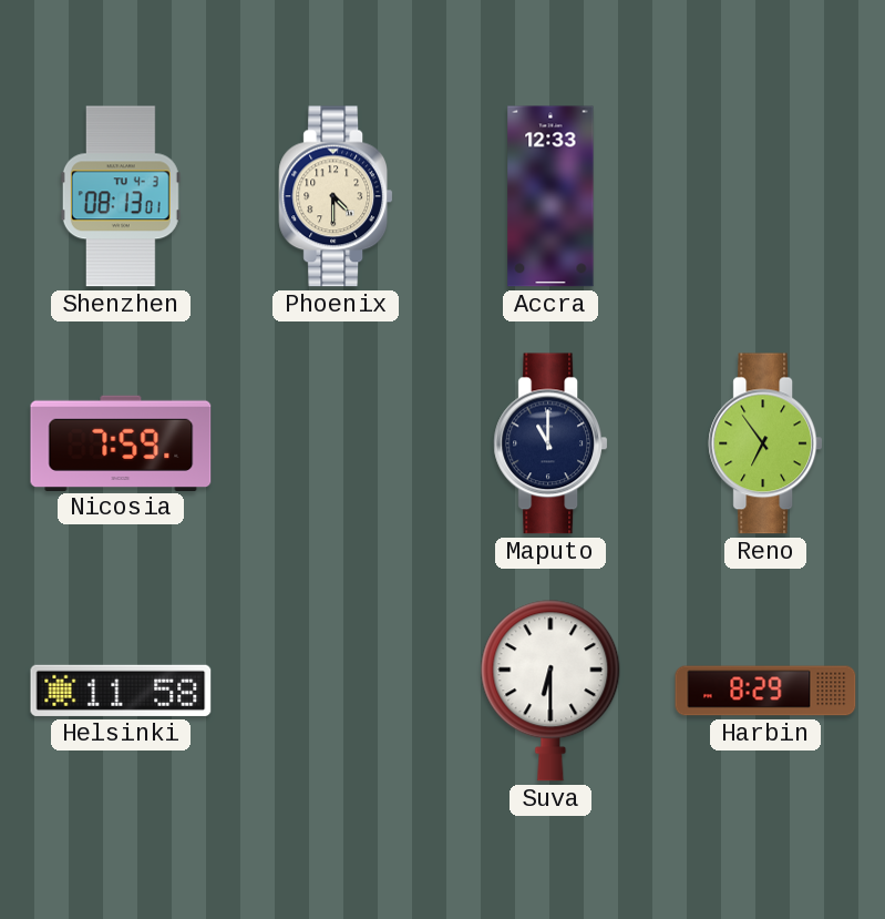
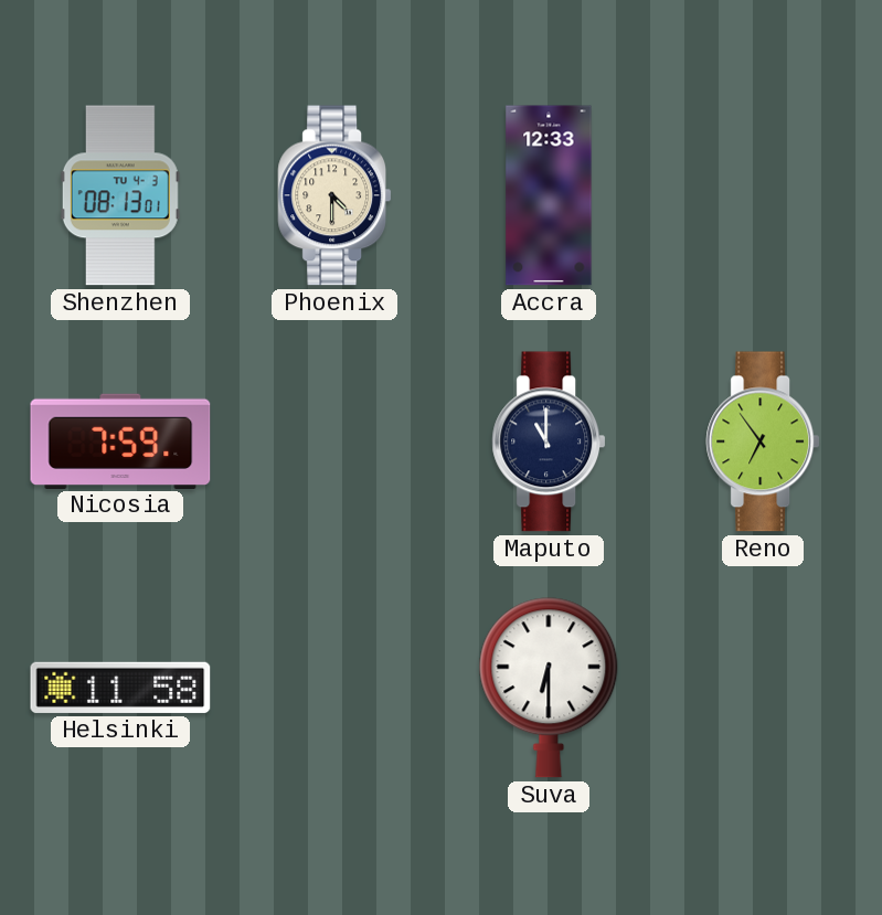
Harbin: 8:29 -> none (765, 691)
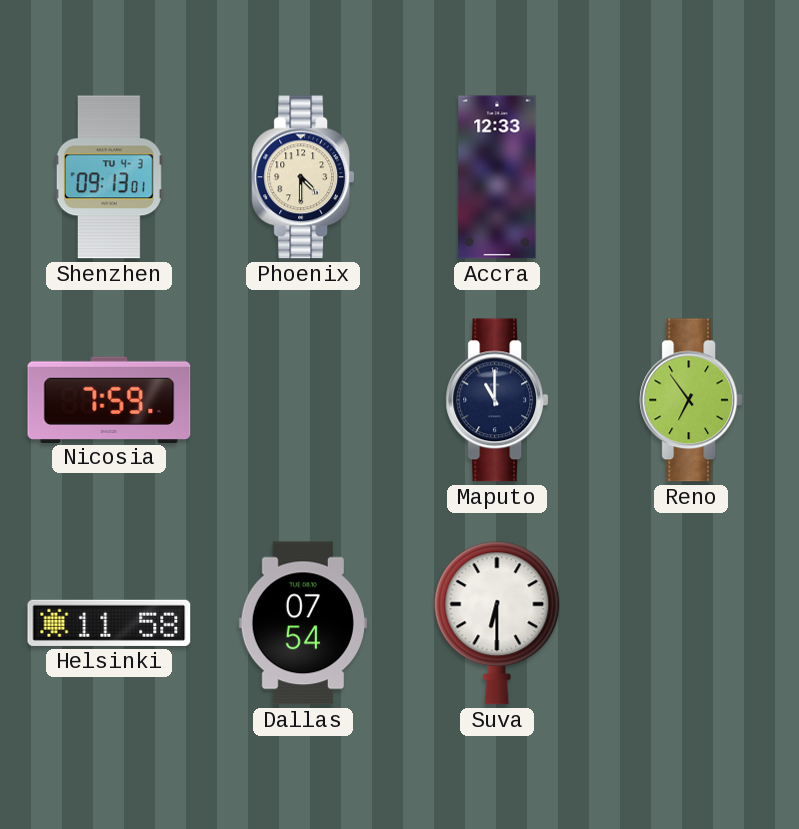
Shenzhen: 08:13 -> 09:13 (109, 177)
Dallas: none -> 07:54 (303, 623)
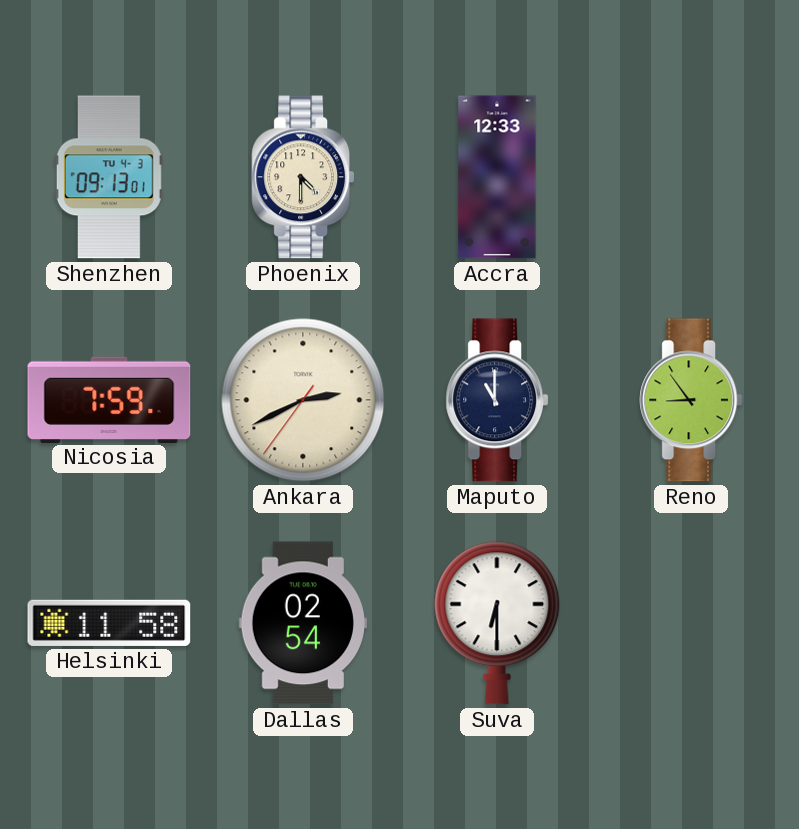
Ankara: none -> 2:40 (303, 400)
Reno: 6:54 -> 8:54 (691, 400)
Dallas: 07:54 -> 02:54 (303, 623)
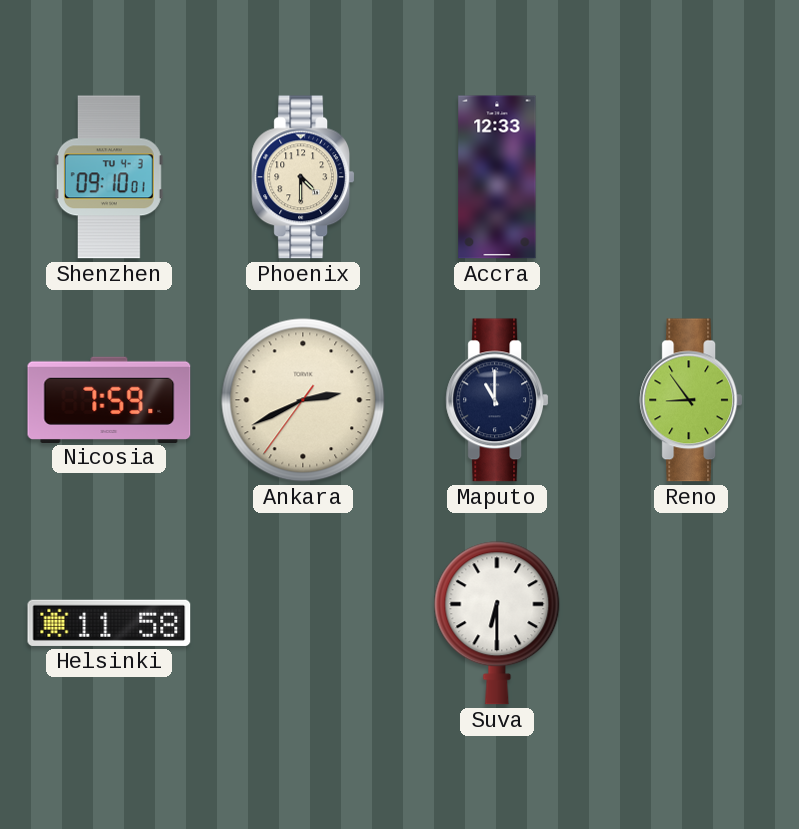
Shenzhen: 09:13 -> 09:10 (109, 177)
Dallas: 02:54 -> none (303, 623)
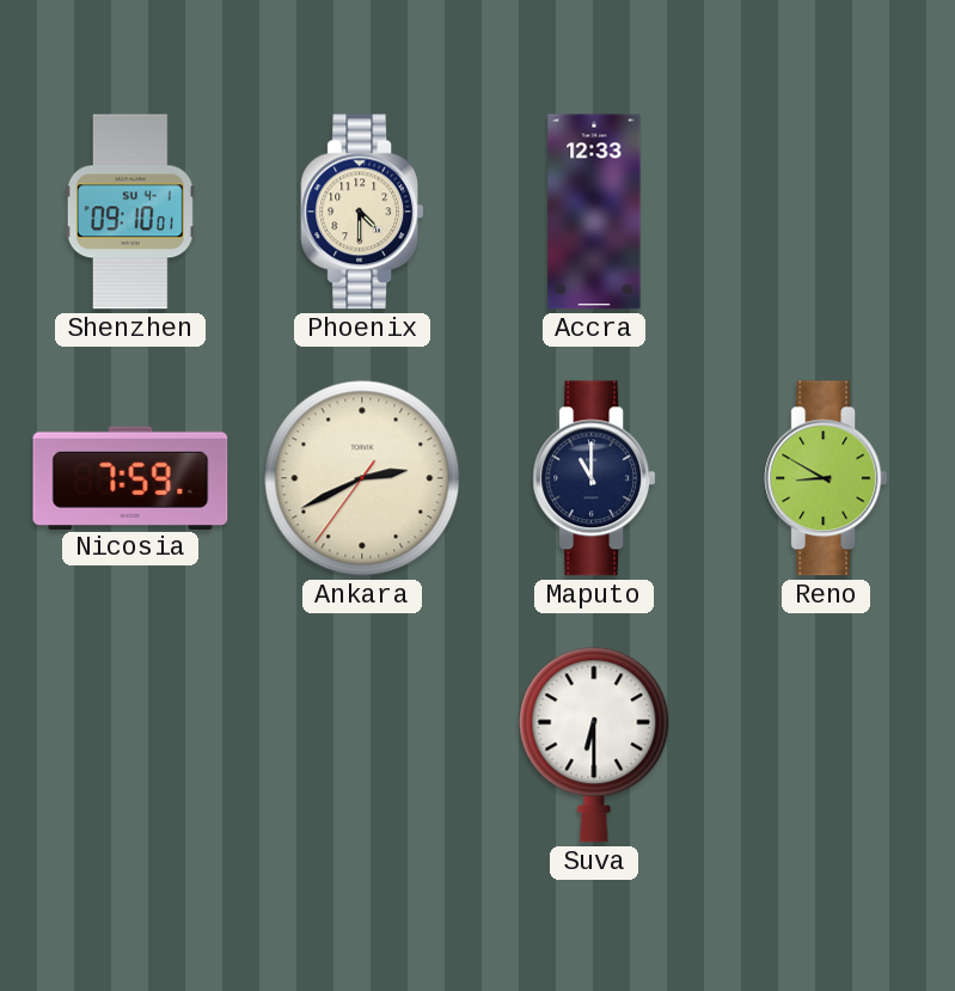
Shenzhen date: TU 4-3 -> SU 4-1 (130, 212)
Reno: 8:54 -> 8:50 (826, 478)
Helsinki: 11:58 -> none (109, 623)
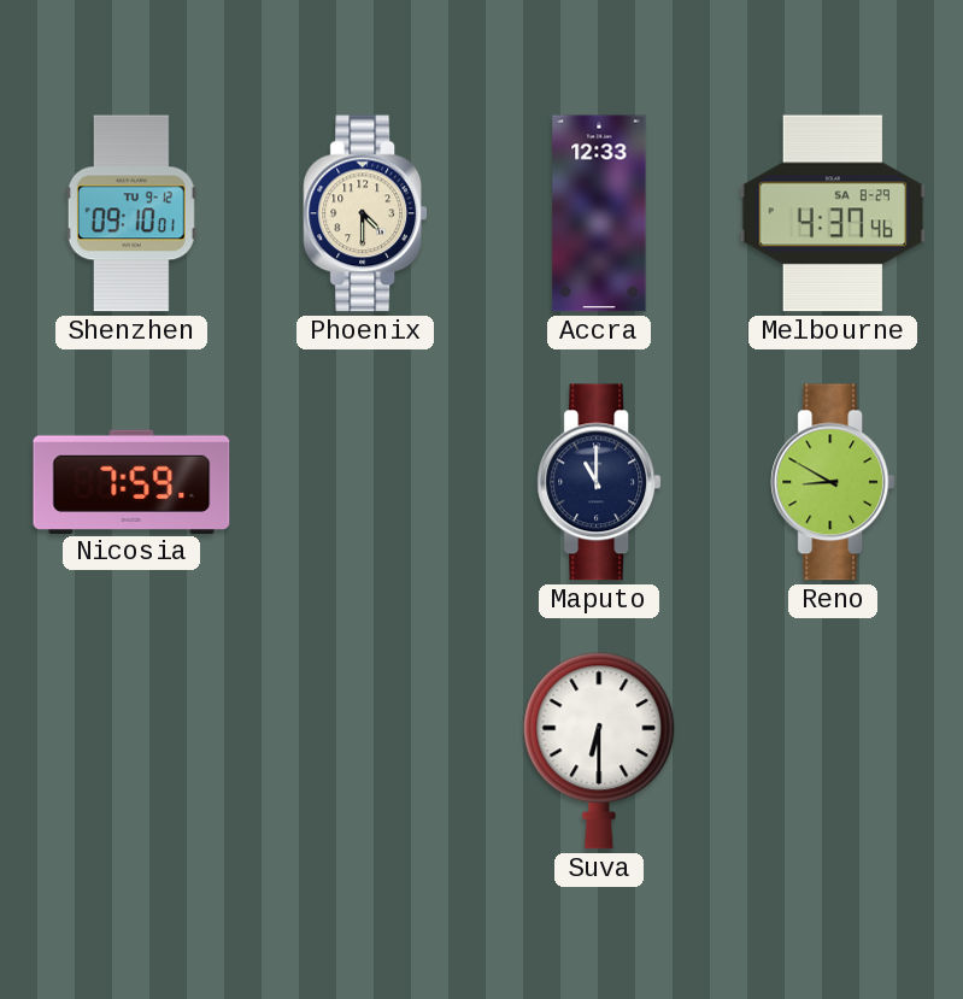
Shenzhen date: SU 4-1 -> TU 9-12 (131, 213)
Melbourne: none -> 4:37 (832, 213)
Ankara: 2:40 -> none (362, 478)
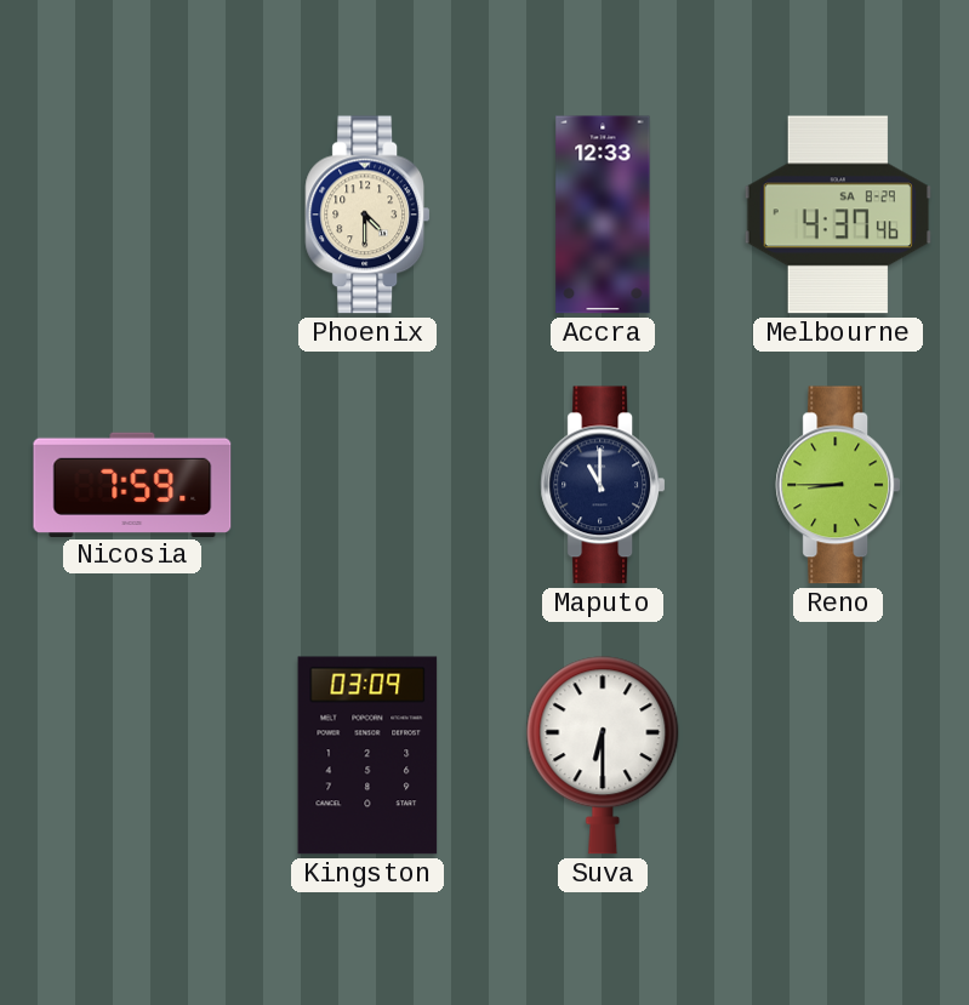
Shenzhen: 09:10 -> none (131, 213)
Reno: 8:50 -> 8:45 (838, 485)
Kingston: none -> 03:09 (367, 755)
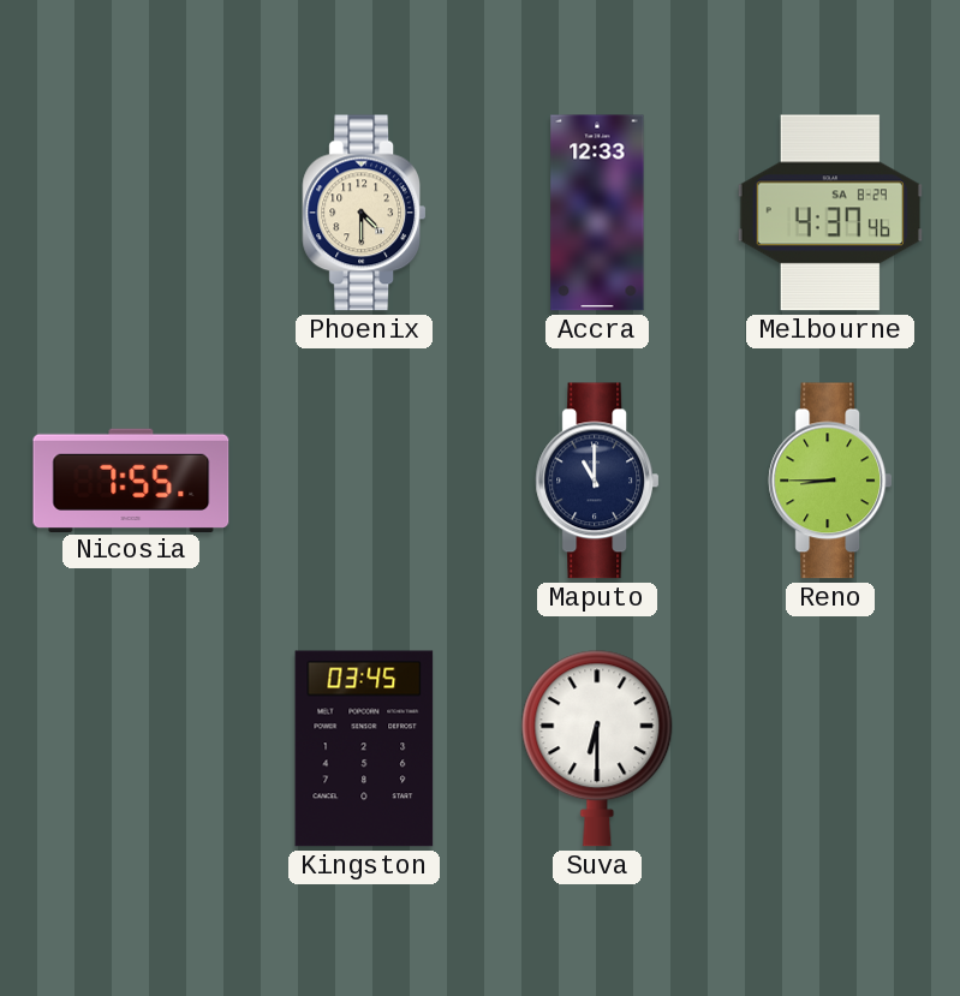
Nicosia: 7:59 -> 7:55 (131, 479)
Kingston: 03:09 -> 03:45 (364, 749)
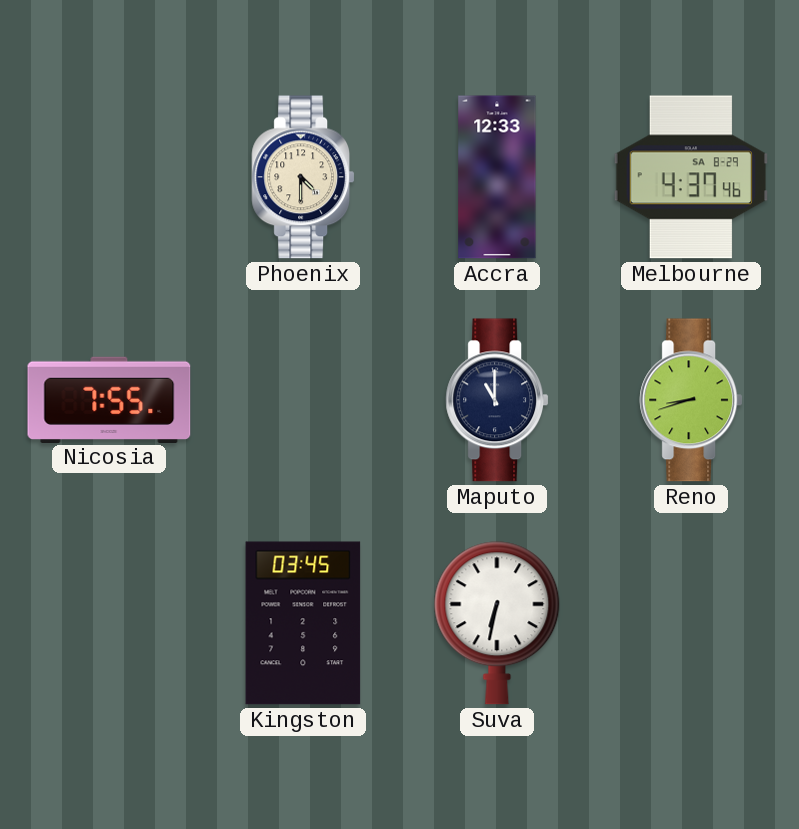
Reno: 8:45 -> 8:42 (691, 400)
Suva: 6:30 -> 6:32 (497, 623)
